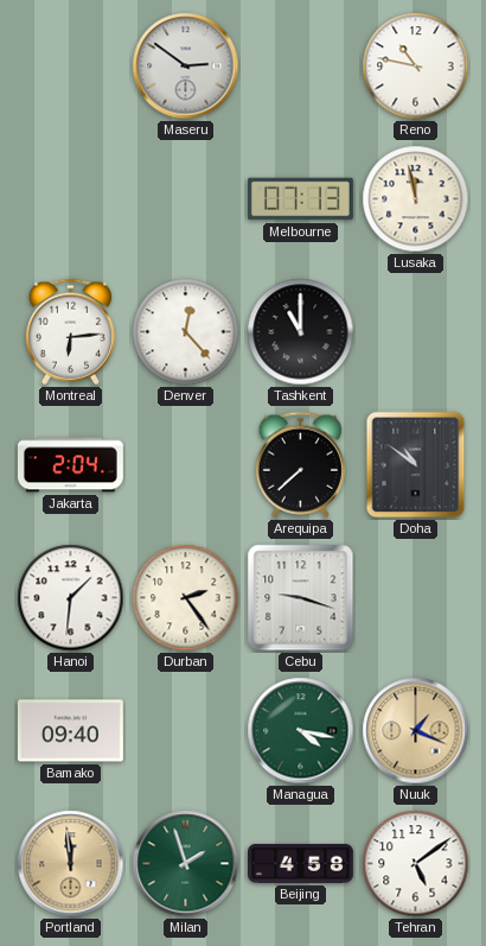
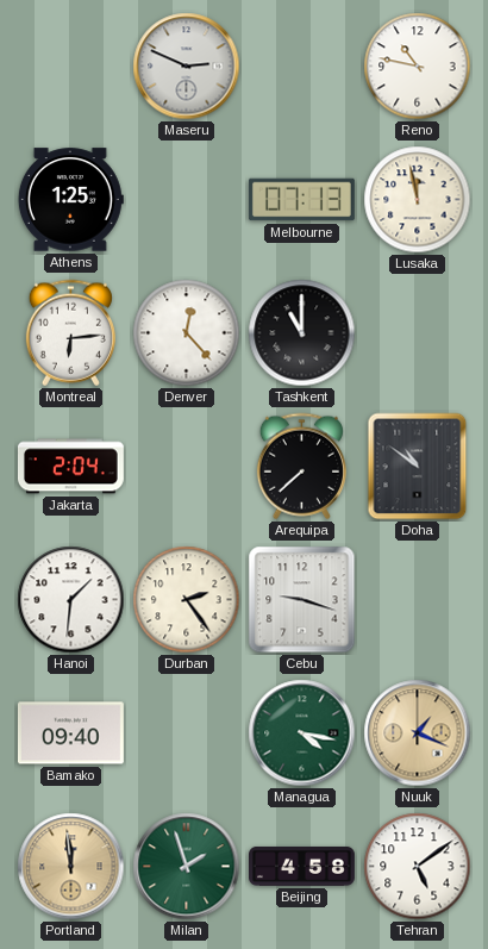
Maseru: 2:51 -> 2:49 (187, 67)
Athens: none -> 1:25 (70, 200)
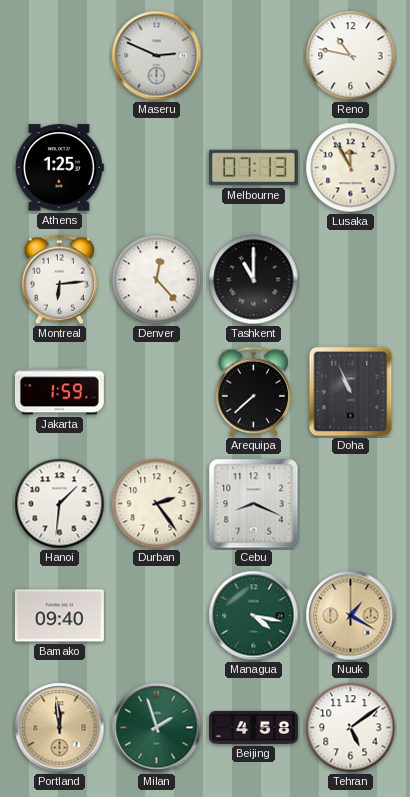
Lusaka: 11:58 -> 11:55 (351, 168)
Jakarta: 2:04 -> 1:59 (59, 392)
Doha: 10:51 -> 10:56 (351, 392)
Cebu: 9:18 -> 8:19 (254, 504)
Nuuk: 1:19 -> 1:20 (351, 616)
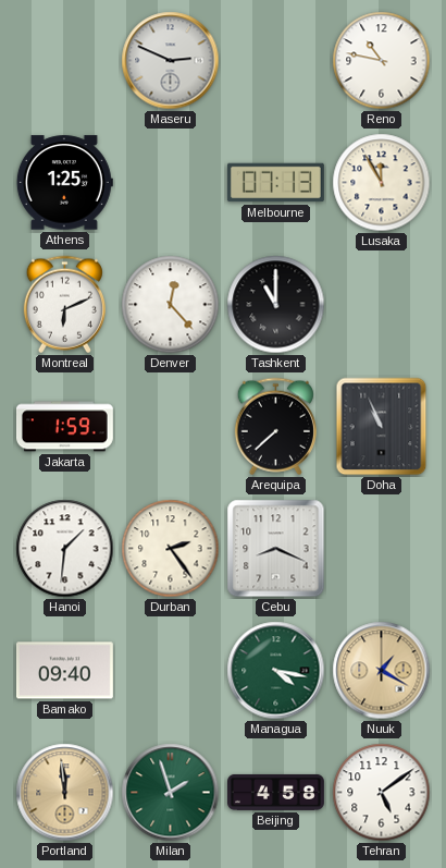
Montreal: 6:14 -> 6:11 (64, 305)
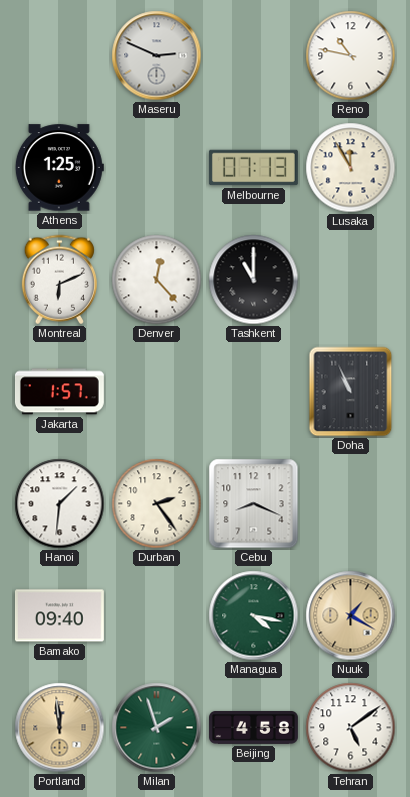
Jakarta: 1:59 -> 1:57 (59, 392)
Arequipa: 7:38 -> none (275, 427)
